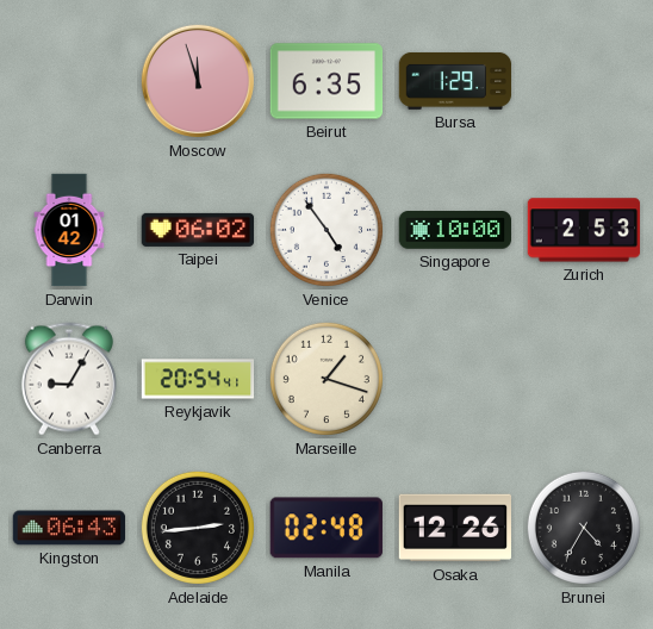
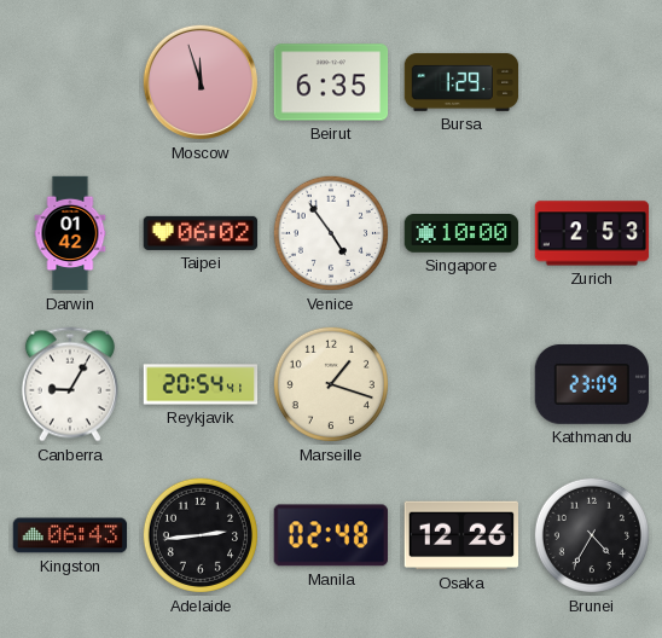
Kathmandu: none -> 23:09 (591, 384)
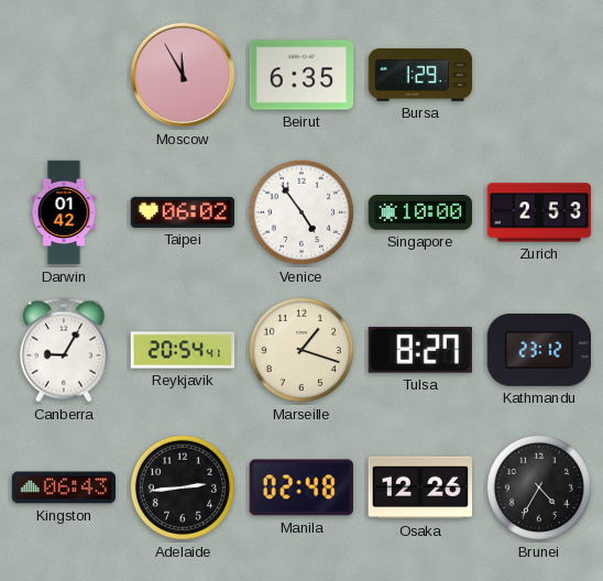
Moscow: 11:57 -> 11:55 (183, 75)
Tulsa: none -> 8:27 (420, 350)
Kathmandu: 23:09 -> 23:12 (538, 350)
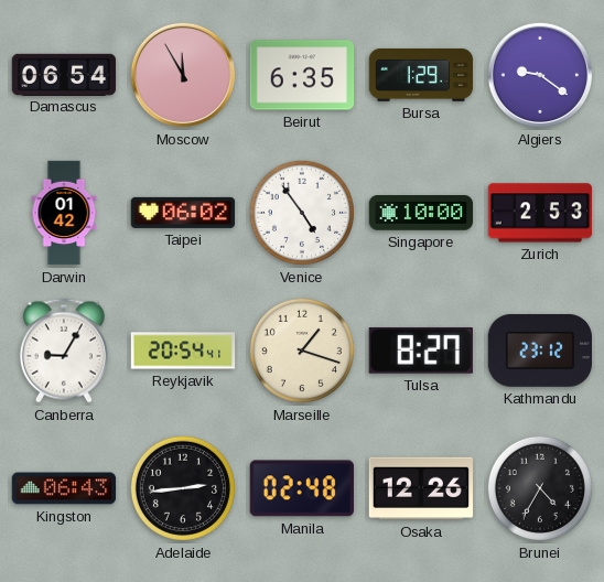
Damascus: none -> 06:54 (64, 74)
Algiers: none -> 9:21 (540, 75)
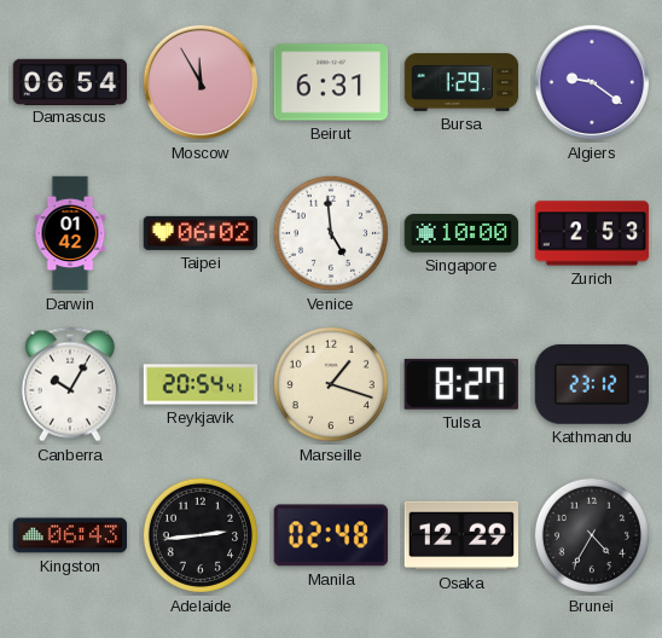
Beirut: 6:35 -> 6:31 (331, 82)
Venice: 4:54 -> 4:59 (331, 233)
Canberra: 9:05 -> 10:05 (70, 384)
Osaka: 12:26 -> 12:29 (460, 535)
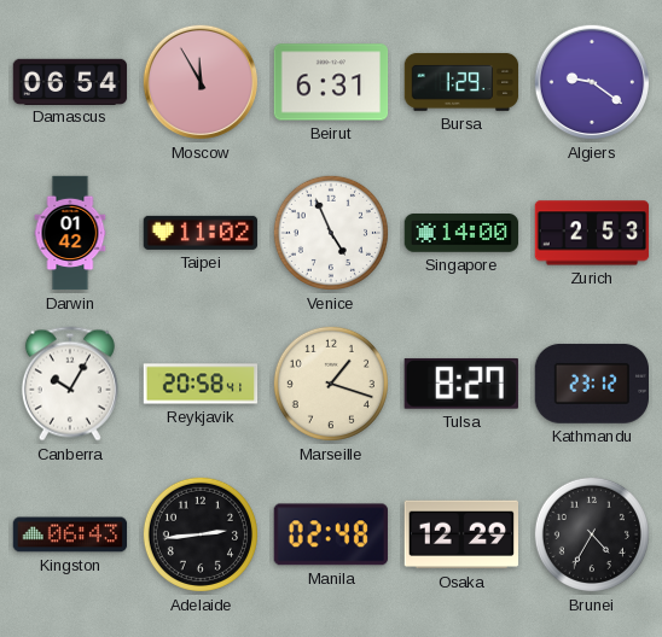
Taipei: 06:02 -> 11:02 (201, 233)
Venice: 4:59 -> 4:56 (331, 233)
Singapore: 10:00 -> 14:00 (461, 234)
Reykjavik: 20:54 -> 20:58 (201, 384)
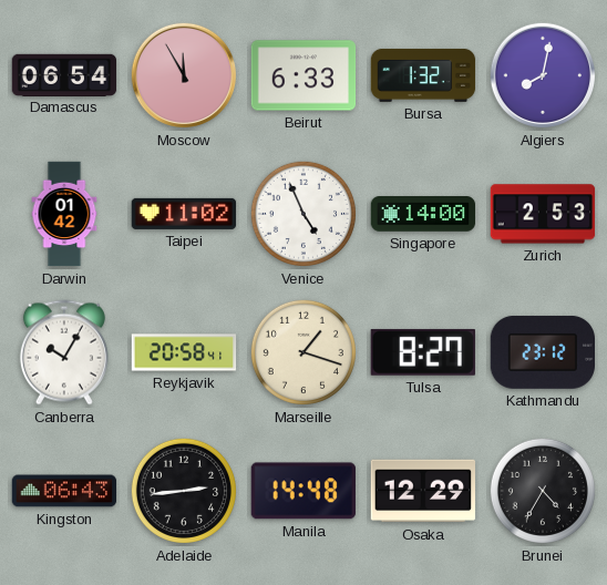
Beirut: 6:31 -> 6:33 (303, 75)
Bursa: 1:29 -> 1:32 (423, 75)
Algiers: 9:21 -> 8:02 (543, 75)
Manila: 02:48 -> 14:48 (303, 491)
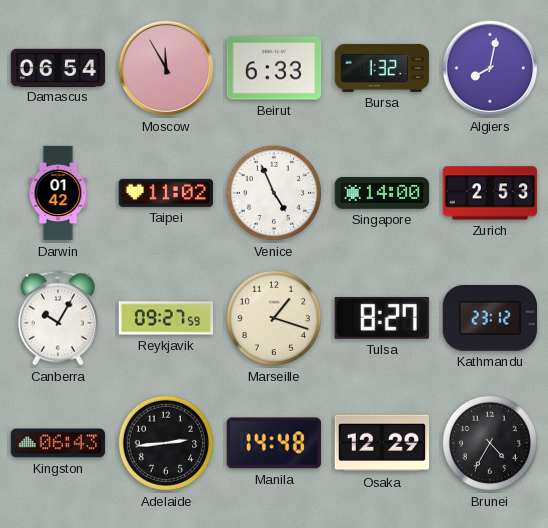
Reykjavik: 20:58 -> 09:27 (166, 318)
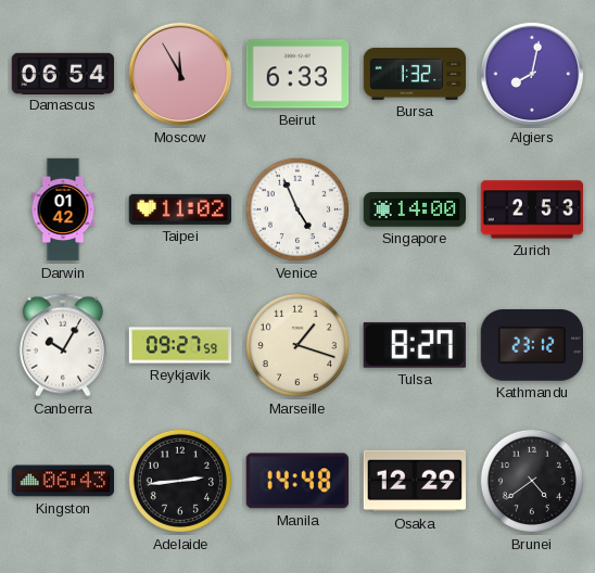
Brunei: 4:35 -> 4:39 (532, 481)
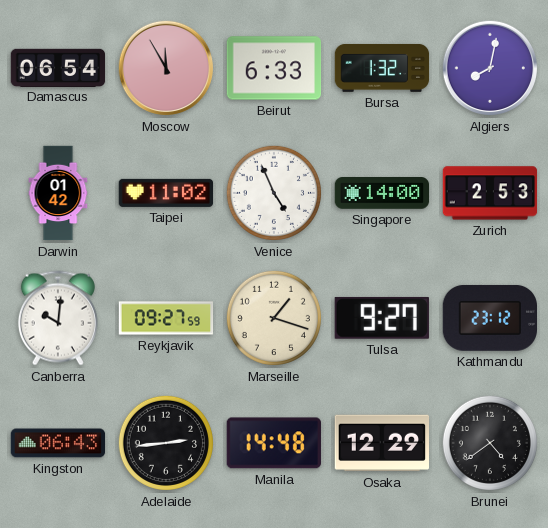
Canberra: 10:05 -> 10:01 (58, 318)
Tulsa: 8:27 -> 9:27 (382, 318)
